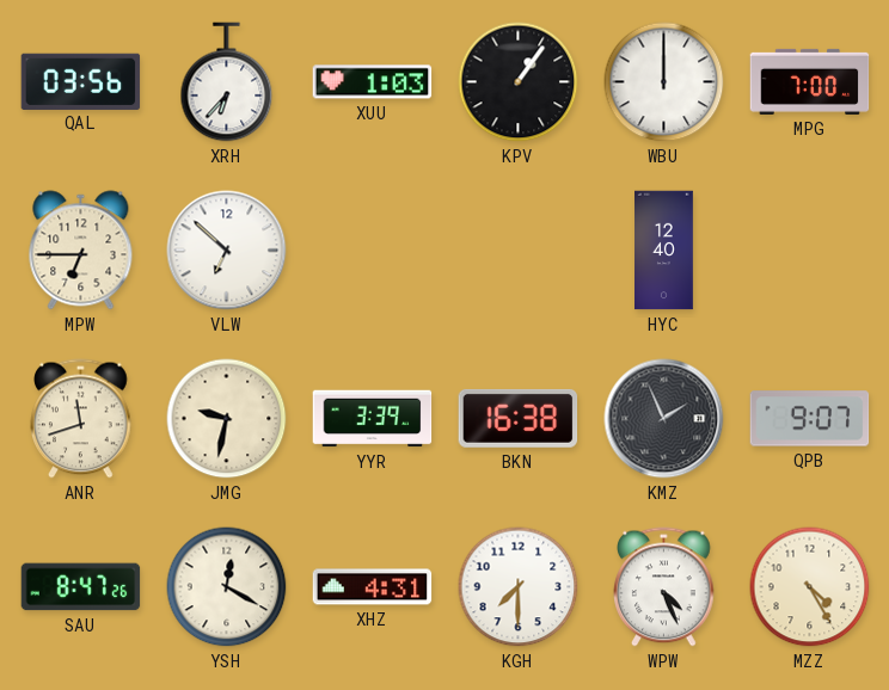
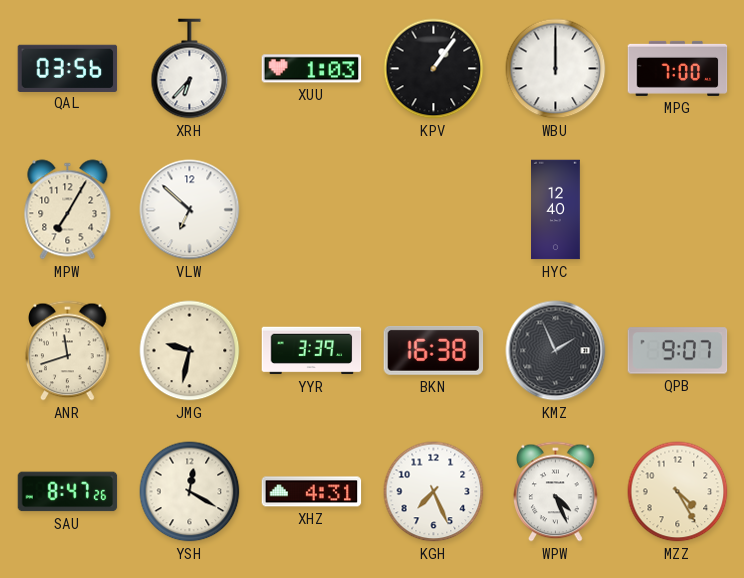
MPW: 6:45 -> 7:05 (68, 210)
KGH: 7:30 -> 7:26 (434, 492)
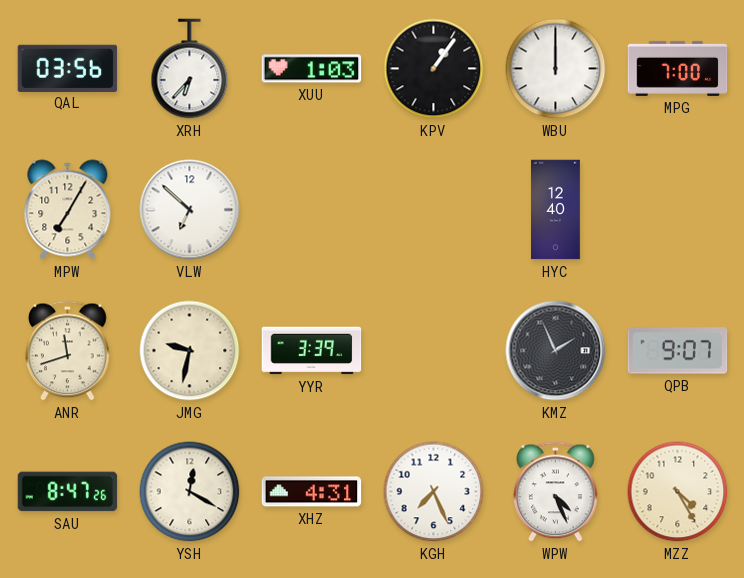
BKN: 16:38 -> none (434, 350)
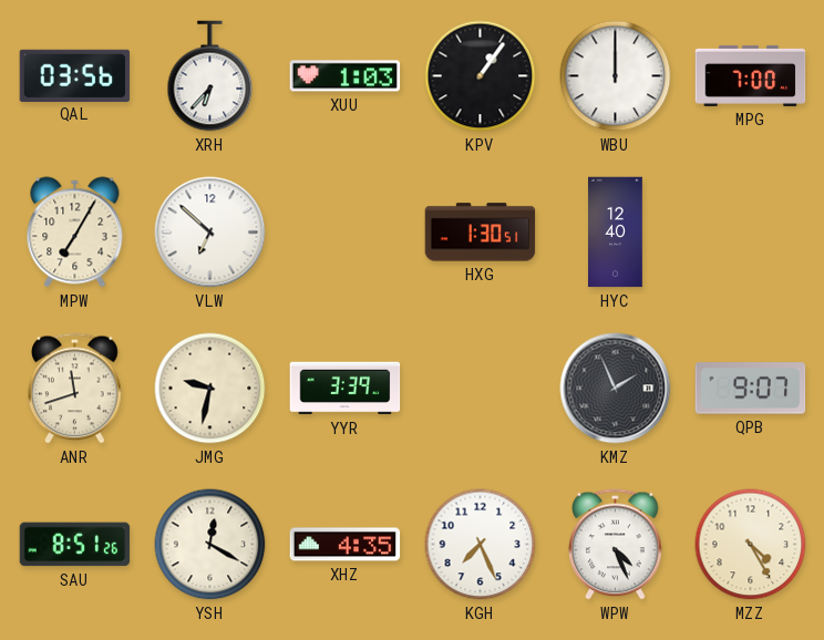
HXG: none -> 1:30 (481, 233)
SAU: 8:47 -> 8:51 (75, 545)
XHZ: 4:31 -> 4:35 (346, 545)
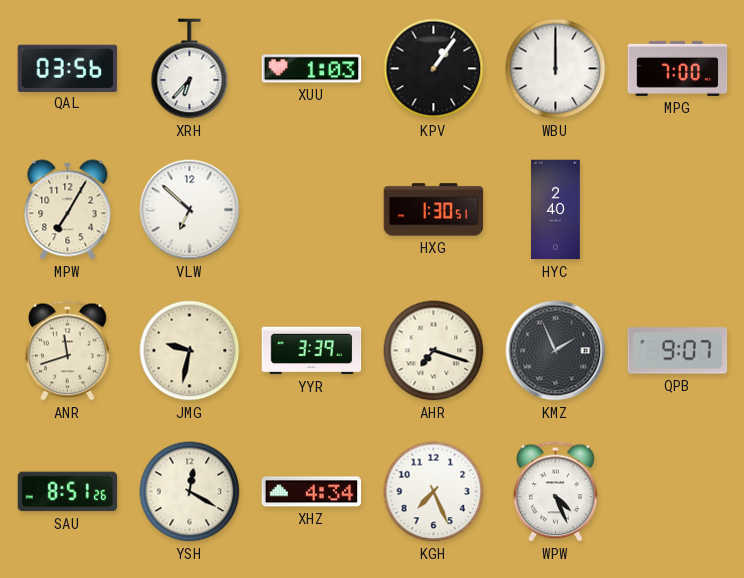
HYC: 12:40 -> 2:40 (556, 210)
AHR: none -> 7:18 (434, 351)
XHZ: 4:35 -> 4:34 (312, 492)
MZZ: 4:25 -> none (751, 545)
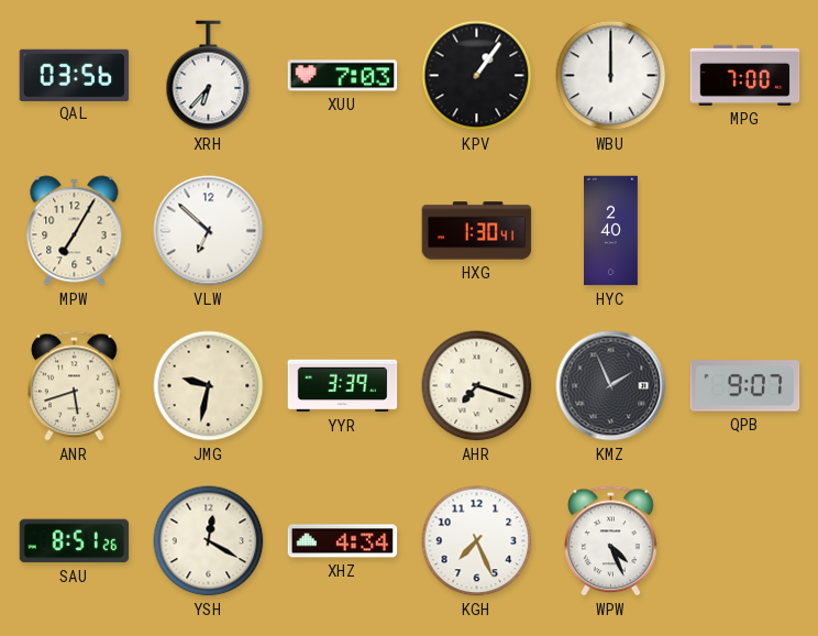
XUU: 1:03 -> 7:03 (343, 76)
HXG: 1:30:51 -> 1:30:41 (477, 231)
ANR: 11:42 -> 5:42 (75, 386)
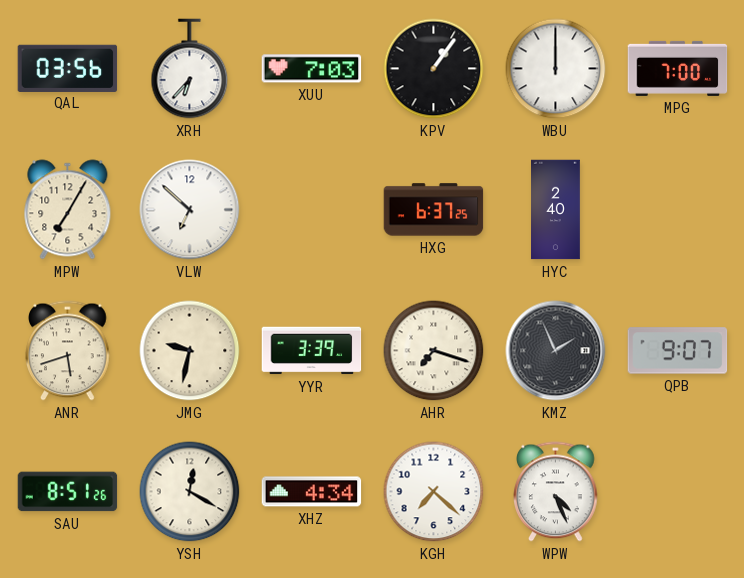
HXG: 1:30 -> 6:37 (434, 210)
KGH: 7:26 -> 7:22 (434, 492)
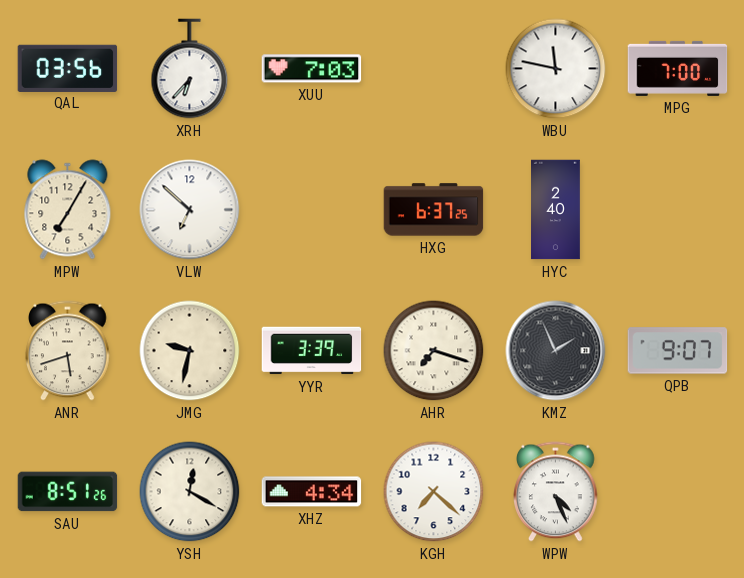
KPV: 1:06 -> none (434, 69)
WBU: 12:00 -> 11:47 (556, 69)
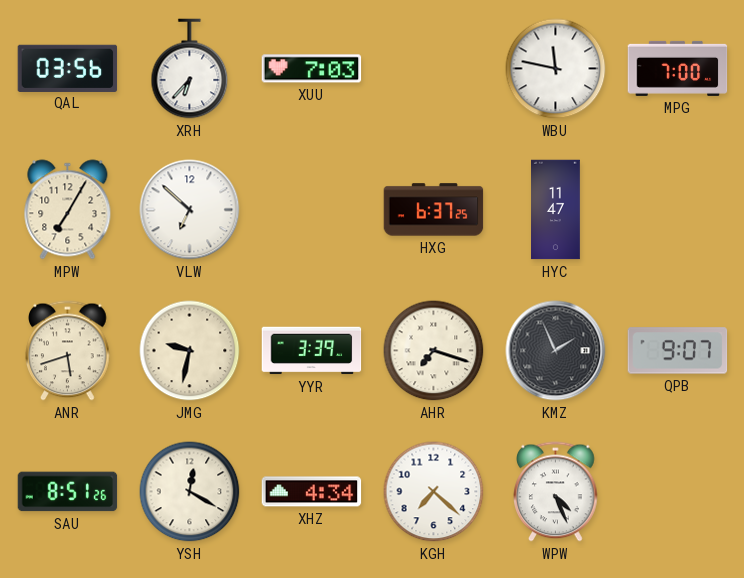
HYC: 2:40 -> 11:47 (556, 210)
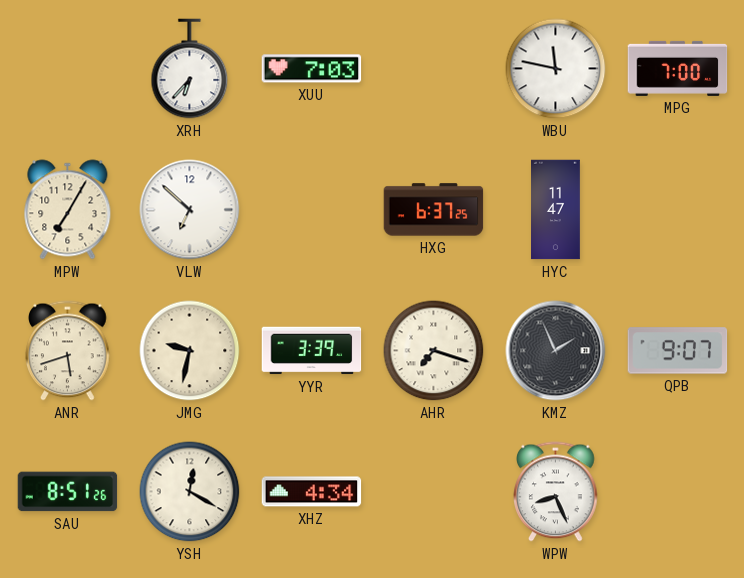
QAL: 03:56 -> none (68, 68)
KGH: 7:22 -> none (434, 492)
WPW: 4:26 -> 8:26 (556, 492)
